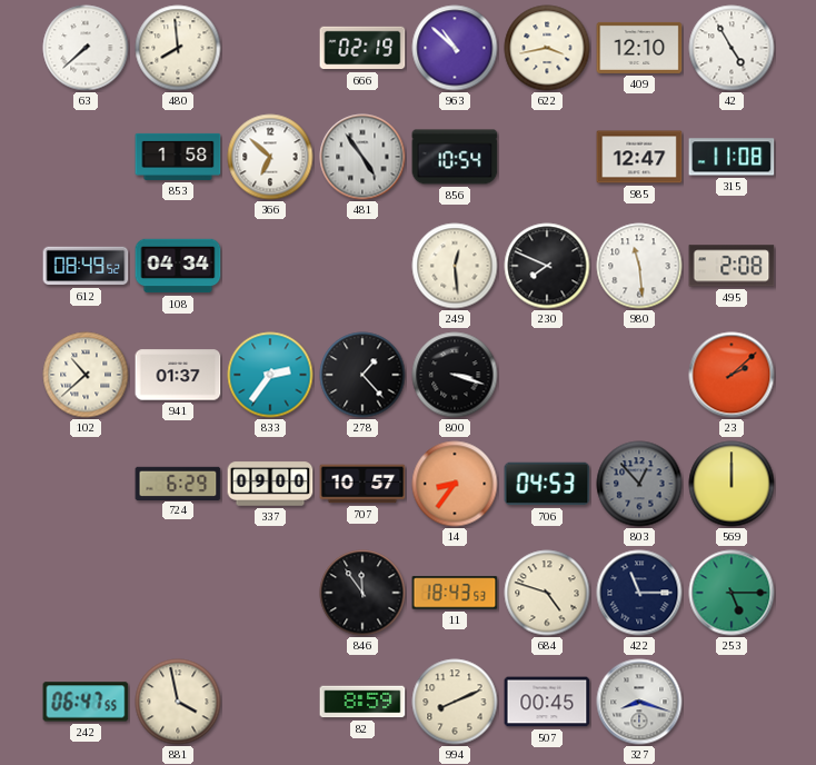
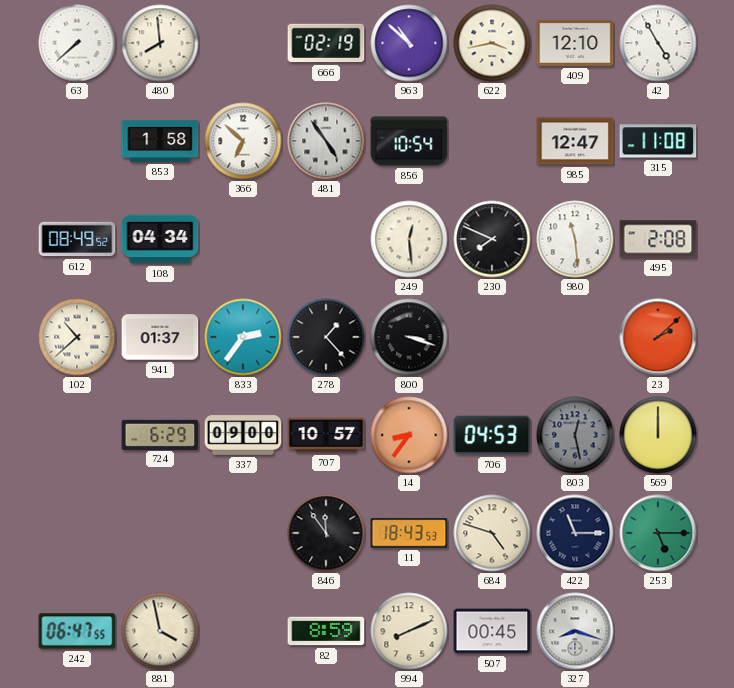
803: 12:53 -> 12:28 (575, 435)
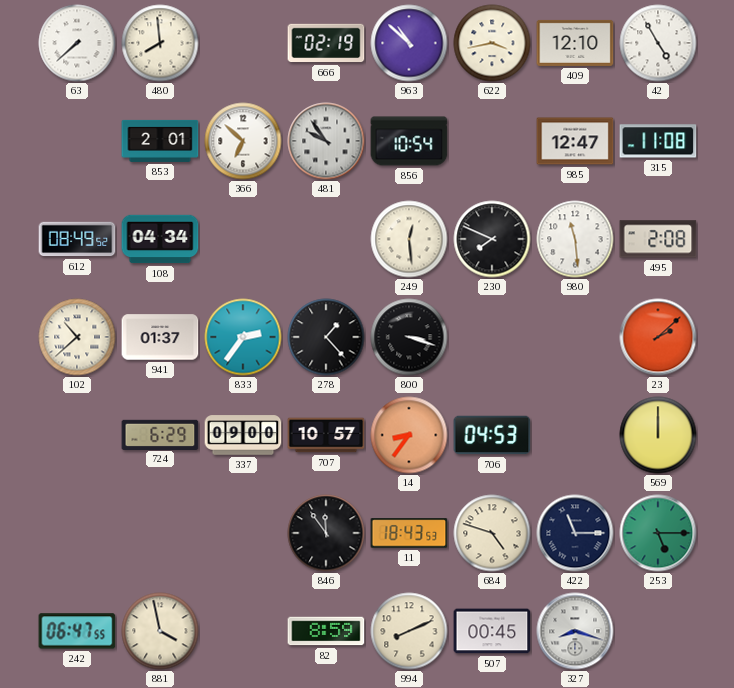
853: 1:58 -> 2:01 (160, 141)
481: 4:54 -> 9:54 (326, 141)
803: 12:28 -> none (575, 435)
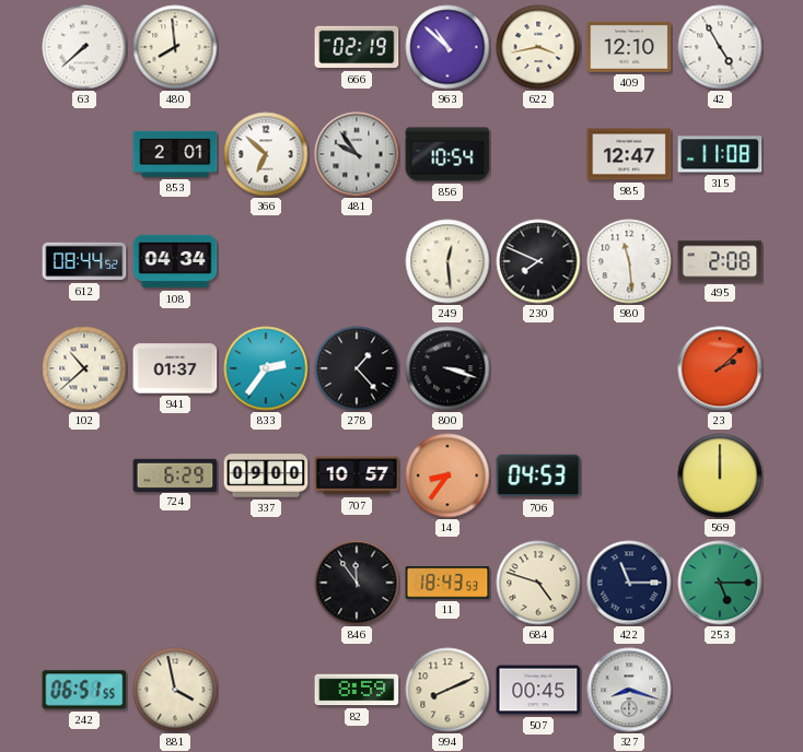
612: 08:49 -> 08:44 (84, 261)
242: 06:47 -> 06:51 (84, 690)
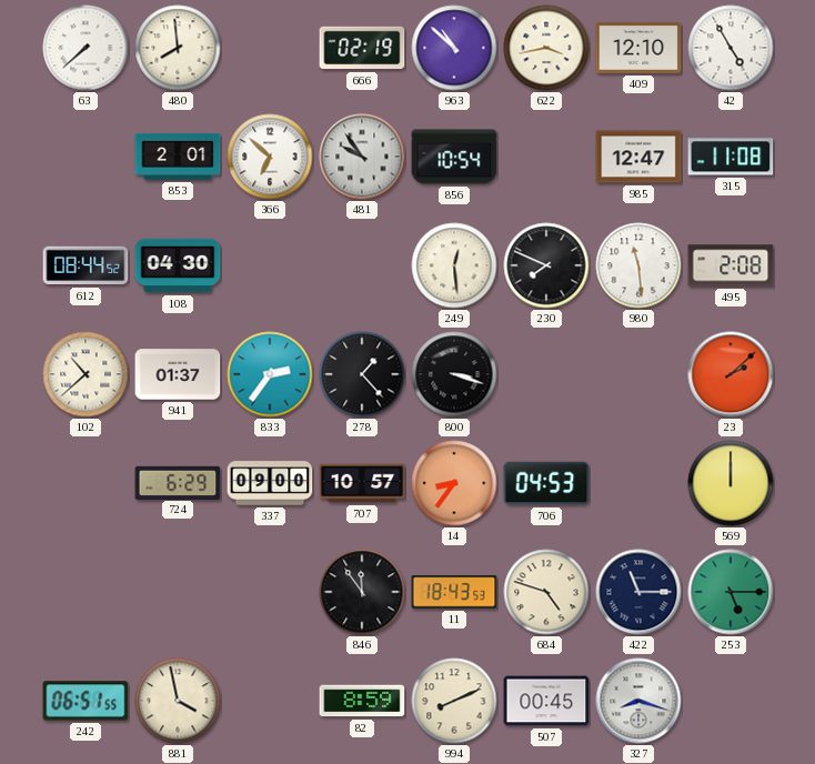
108: 04:34 -> 04:30 (178, 265)
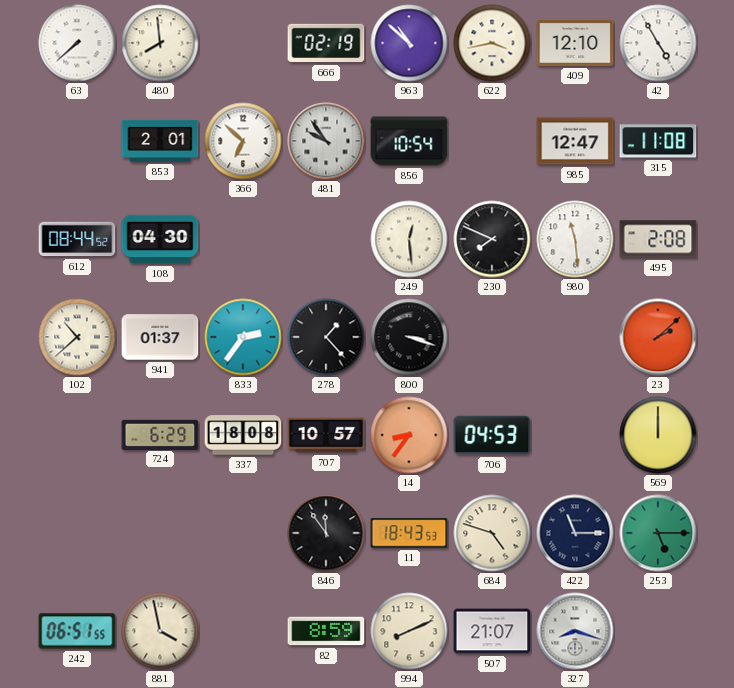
337: 09:00 -> 18:08 (243, 435)
507: 00:45 -> 21:07 (492, 631)
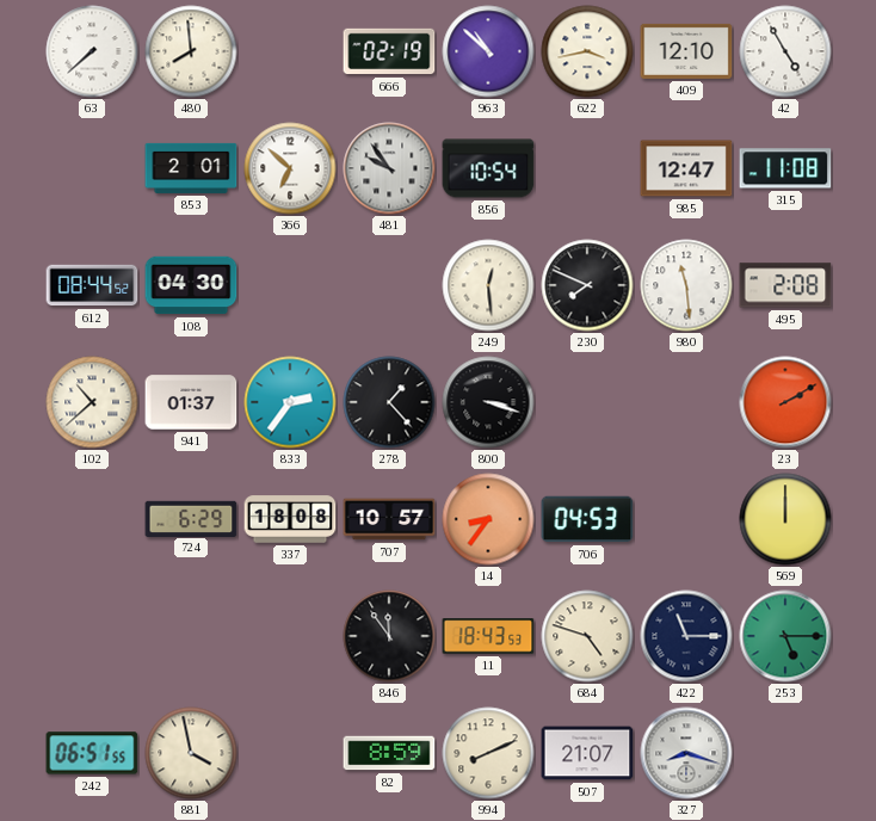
23: 2:08 -> 2:10 (785, 402)
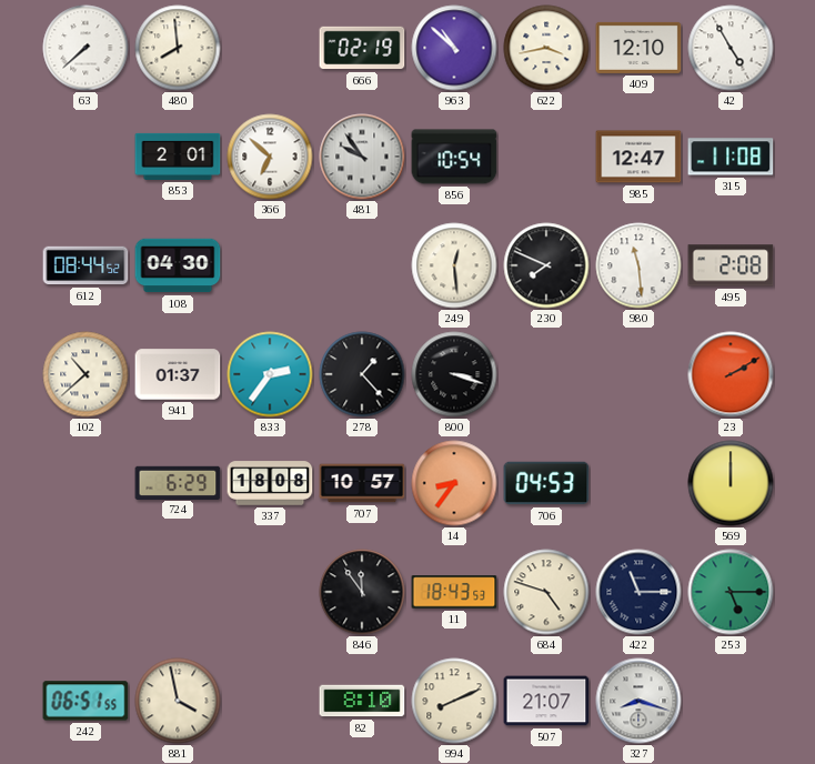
82: 8:59 -> 8:10 (362, 701)
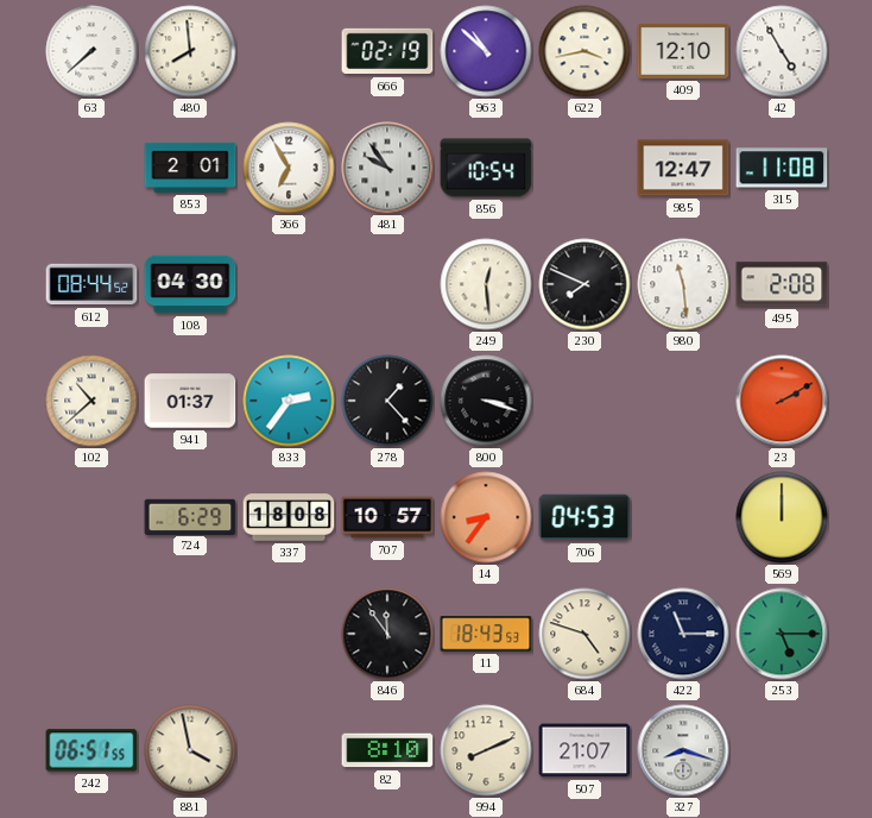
366: 6:52 -> 6:55 (289, 168)
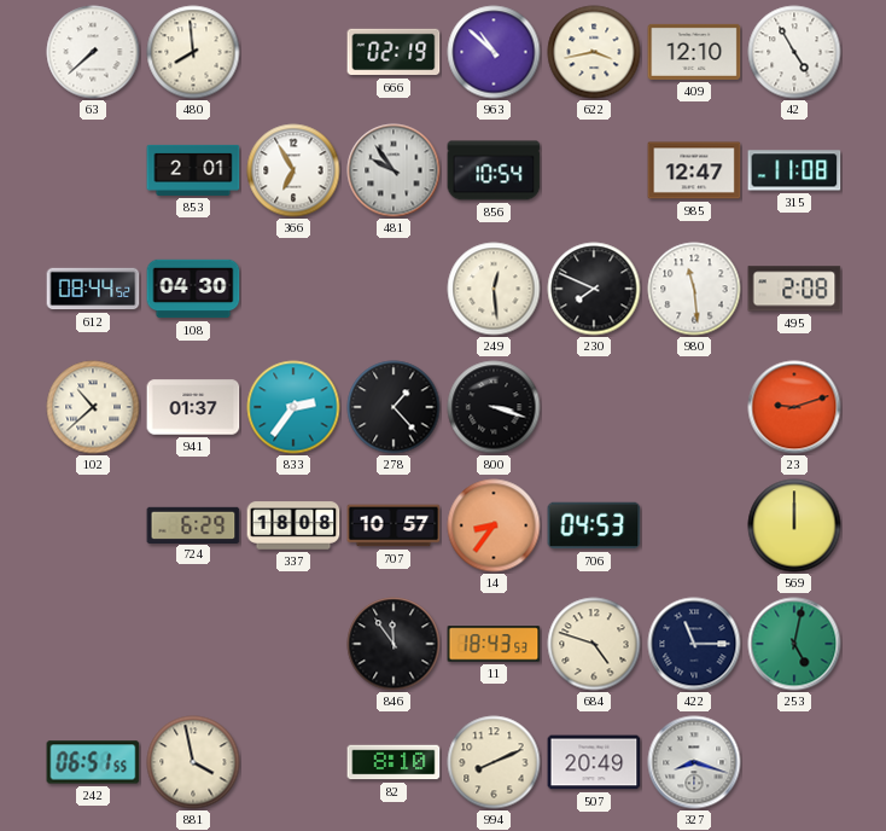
23: 2:10 -> 9:12 (794, 407)
253: 5:15 -> 5:02 (794, 644)
507: 21:07 -> 20:49 (594, 762)
